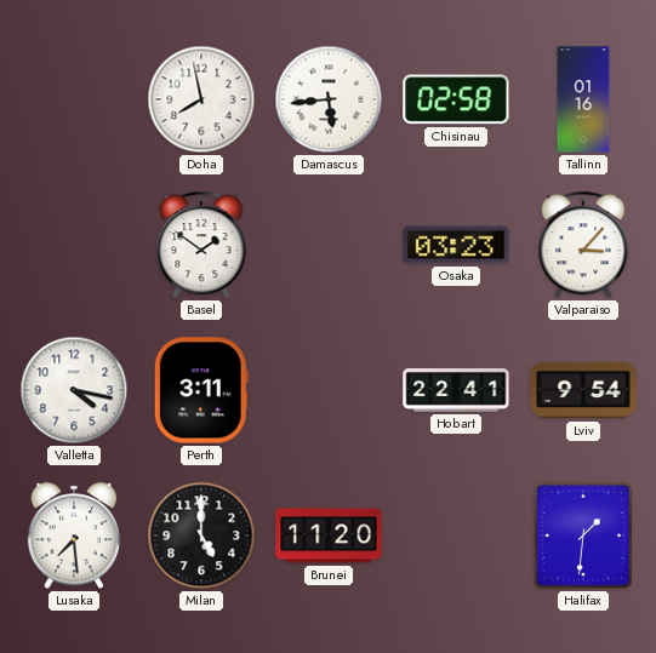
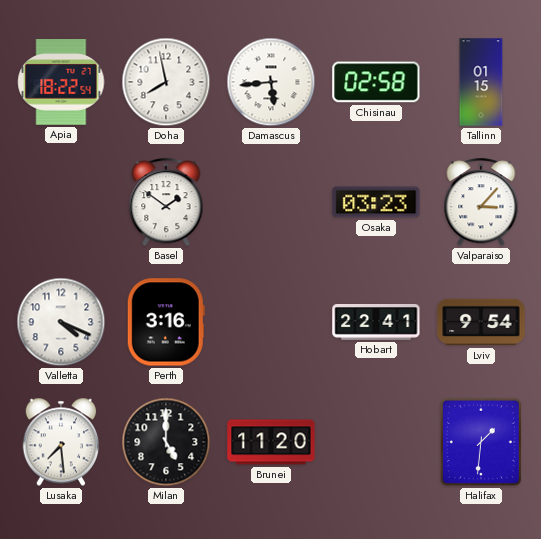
Apia: none -> 18:22 (61, 82)
Tallinn: 01:16 -> 01:15 (481, 82)
Valletta: 4:17 -> 4:19 (61, 322)
Perth: 3:11 -> 3:16 (166, 322)
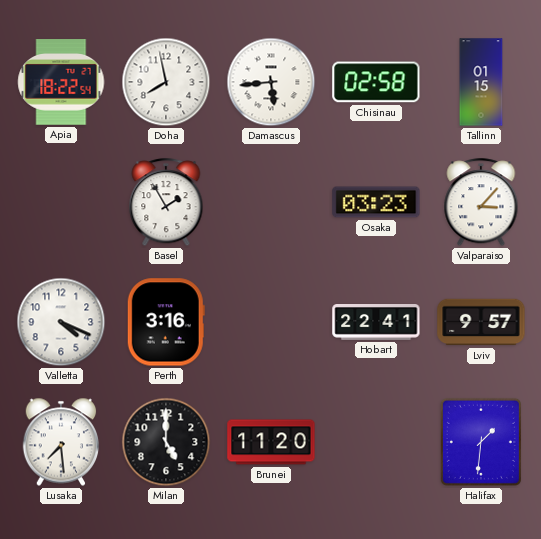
Basel: 1:51 -> 1:55 (166, 203)
Lviv: 9:54 -> 9:57 (481, 322)
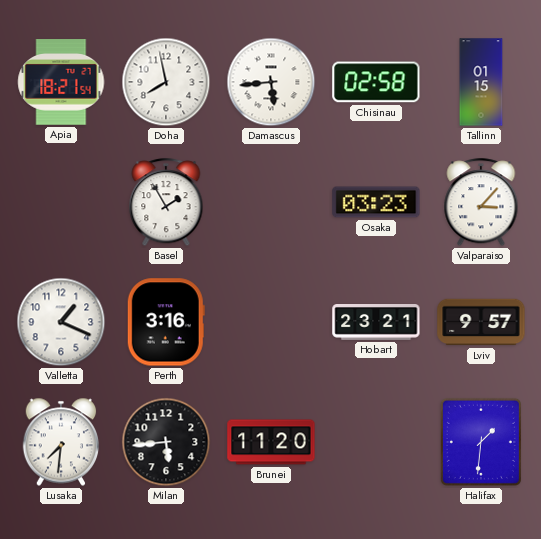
Apia: 18:22 -> 18:21 (61, 82)
Valletta: 4:19 -> 1:19 (61, 322)
Hobart: 22:41 -> 23:21 (376, 323)
Lusaka: 7:29 -> 7:31 (61, 442)
Milan: 5:00 -> 5:44 (166, 442)
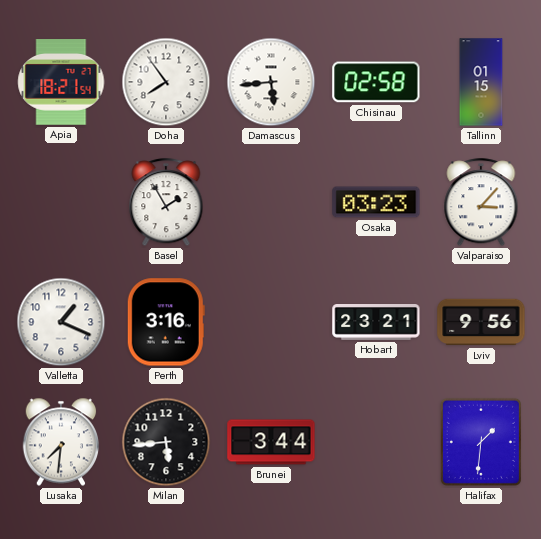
Doha: 7:58 -> 7:54 (166, 82)
Lviv: 9:57 -> 9:56 (481, 322)
Brunei: 11:20 -> 3:44 (271, 442)
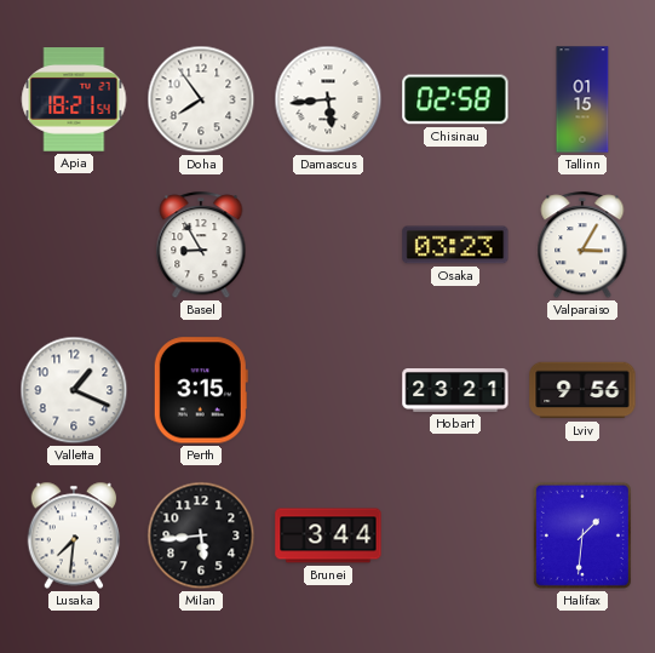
Basel: 1:55 -> 8:55 (201, 246)
Valparaiso: 3:07 -> 3:05 (582, 246)
Perth: 3:16 -> 3:15 (201, 390)
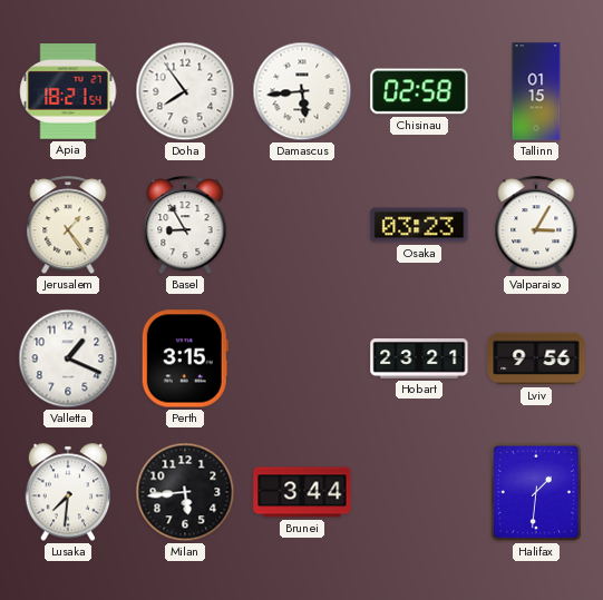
Jerusalem: none -> 1:24 (68, 226)
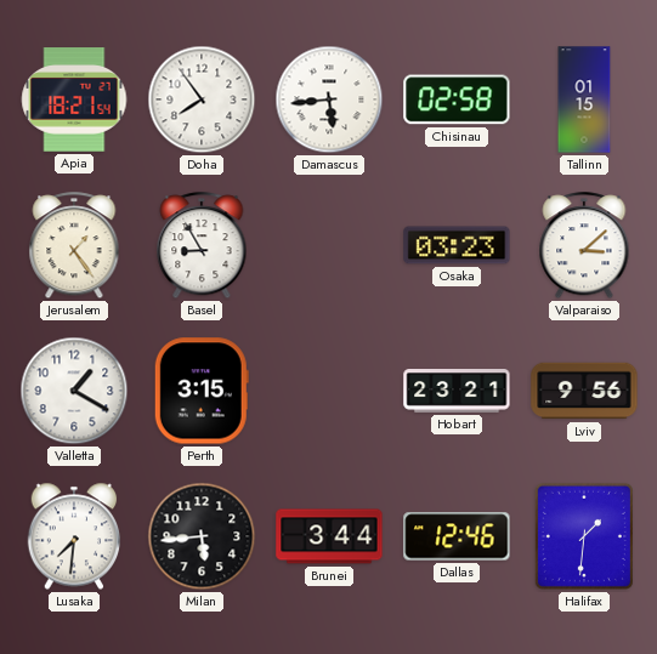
Valparaiso: 3:05 -> 3:08 (584, 246)
Valletta: 1:19 -> 1:20 (74, 391)
Dallas: none -> 12:46 (457, 536)
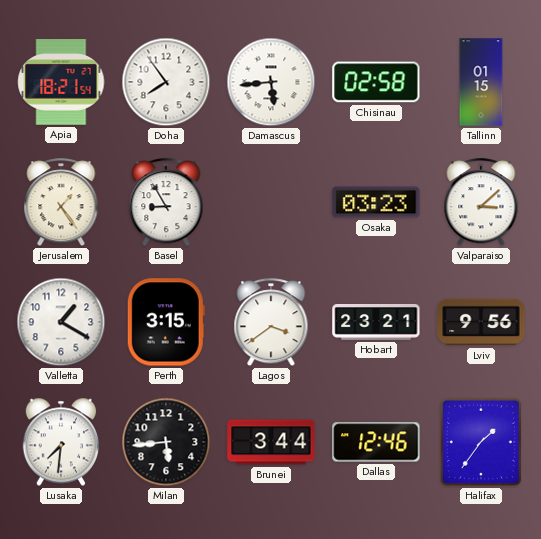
Lagos: none -> 3:39 (271, 323)
Halifax: 1:31 -> 1:36 (481, 442)
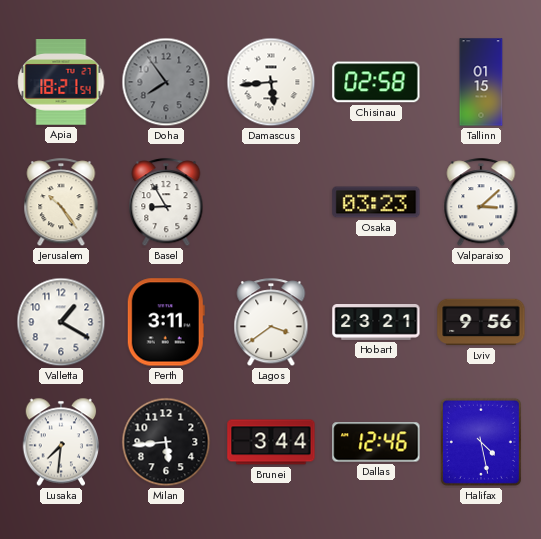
Doha dial: white -> grey (166, 82)
Jerusalem: 1:24 -> 10:24 (61, 203)
Perth: 3:15 -> 3:11 (166, 322)
Halifax: 1:36 -> 4:28 (481, 442)
